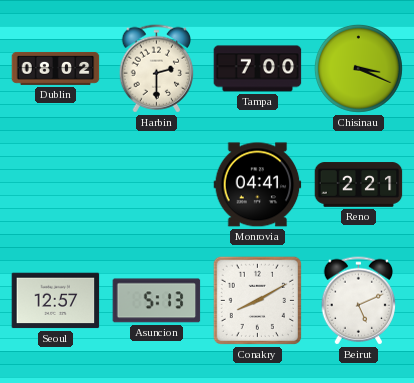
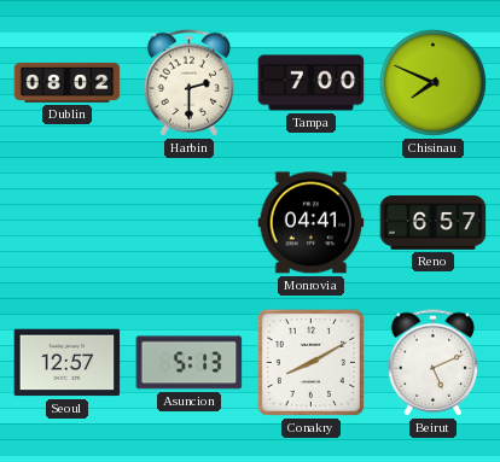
Chisinau: 3:19 -> 7:49 (432, 82)
Reno: 2:21 -> 6:57 (434, 223)
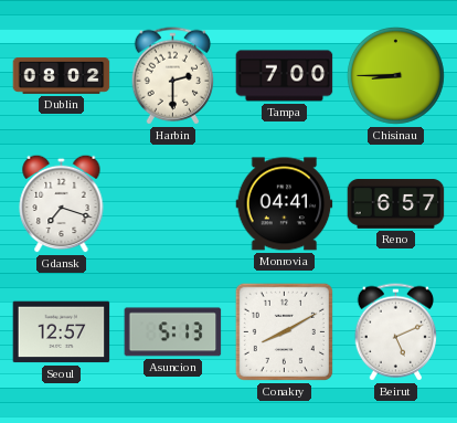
Chisinau: 7:49 -> 8:45 (395, 75)
Gdansk: none -> 7:18 (62, 203)
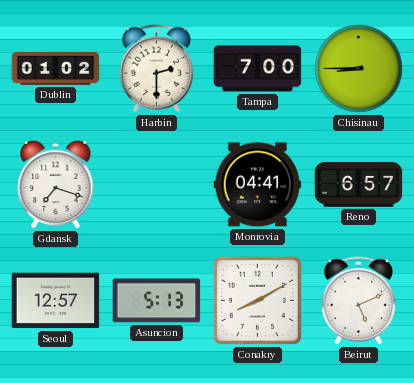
Dublin: 08:02 -> 01:02 (56, 68)
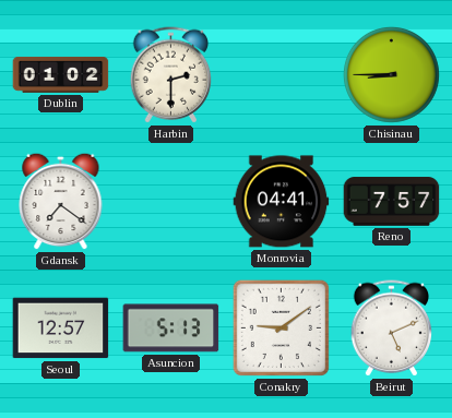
Tampa: 7:00 -> none (258, 69)
Gdansk: 7:18 -> 7:21 (61, 201)
Reno: 6:57 -> 7:57 (392, 202)
Conakry: 8:10 -> 9:09 (281, 327)
